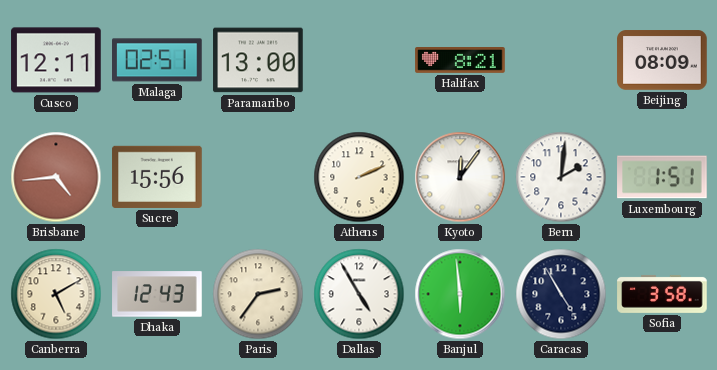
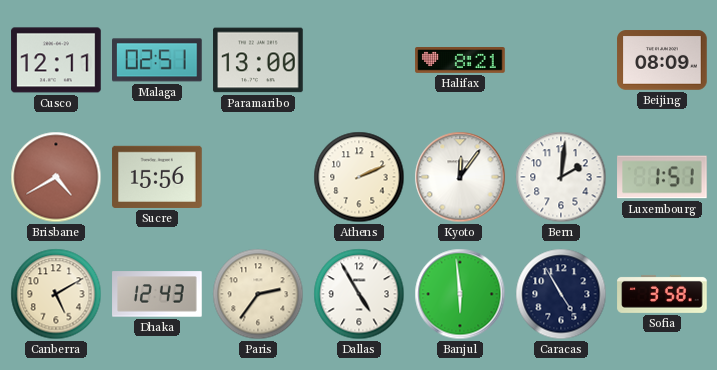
Brisbane: 4:44 -> 4:40 (56, 177)
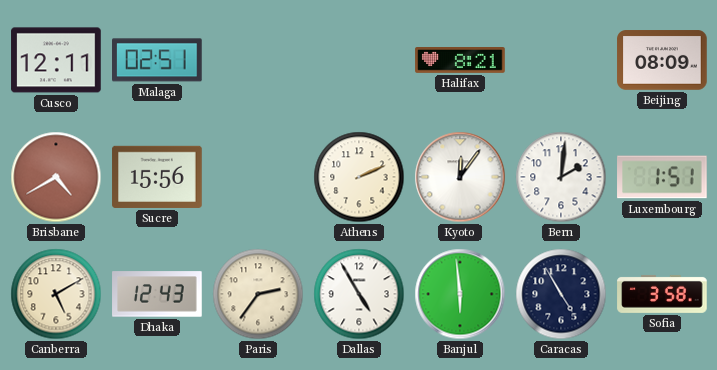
Paramaribo: 13:00 -> none (258, 60)
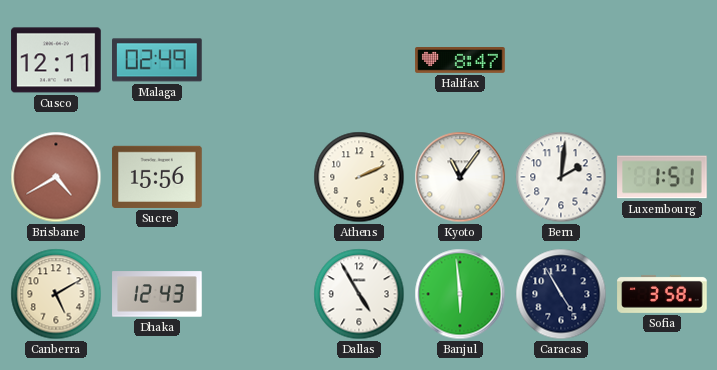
Malaga: 02:51 -> 02:49 (158, 60)
Halifax: 8:21 -> 8:47 (460, 61)
Beijing: 08:09 -> none (662, 60)
Kyoto: 12:06 -> 11:06 (460, 177)
Paris: 2:36 -> none (258, 294)
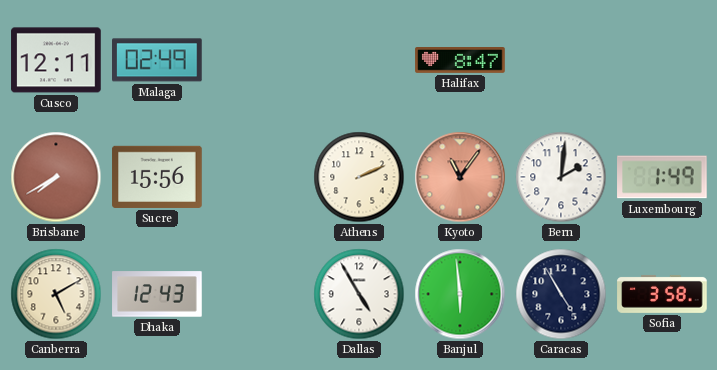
Brisbane: 4:40 -> 7:40 (56, 177)
Kyoto dial: white -> salmon (460, 177)
Luxembourg: 1:51 -> 1:49 (662, 177)
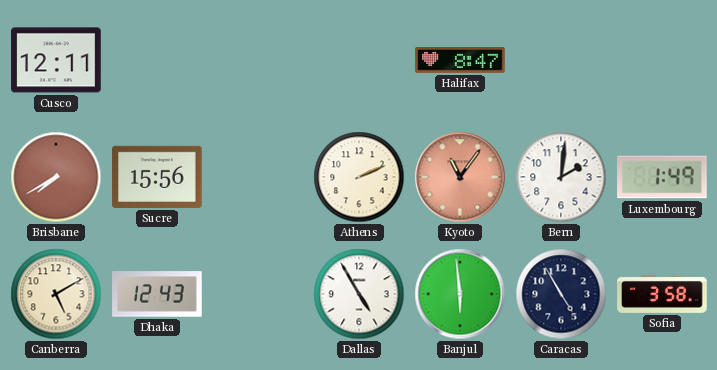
Malaga: 02:49 -> none (158, 60)
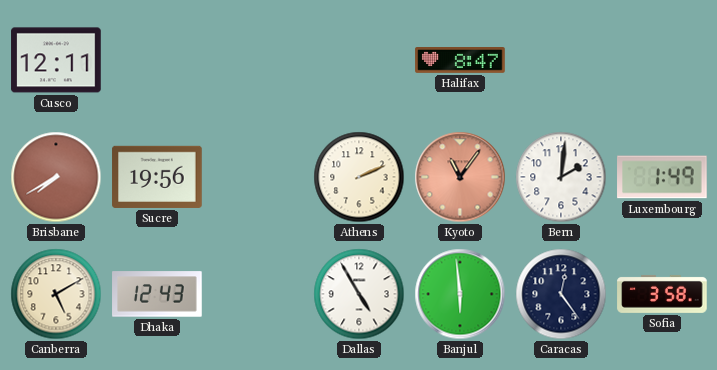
Sucre: 15:56 -> 19:56 (157, 177)
Caracas: 4:55 -> 12:24 (561, 294)
